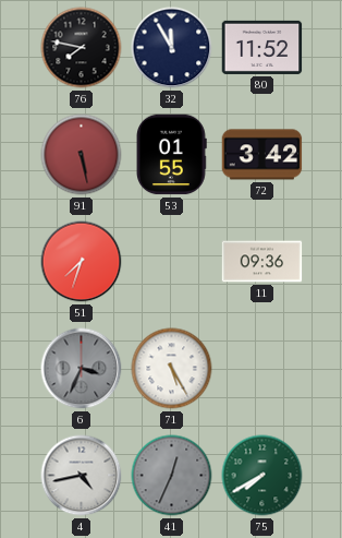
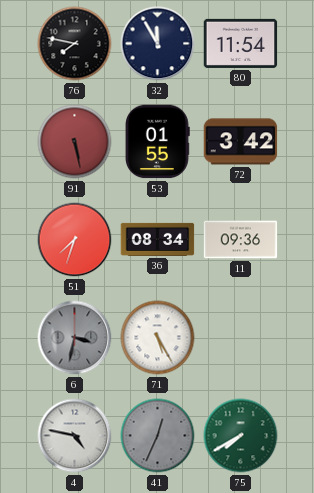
80: 11:52 -> 11:54 (241, 43)
36: none -> 08:34 (158, 239)
6: 3:34 -> 3:32 (75, 338)
4: 4:43 -> 4:47 (75, 436)
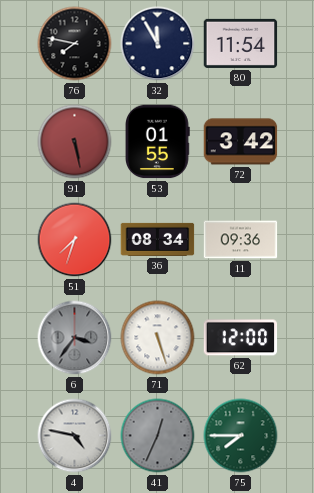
6: 3:32 -> 3:36 (75, 338)
71: 5:25 -> 5:27 (158, 338)
62: none -> 12:00 (241, 338)
75: 7:40 -> 7:45 (241, 436)
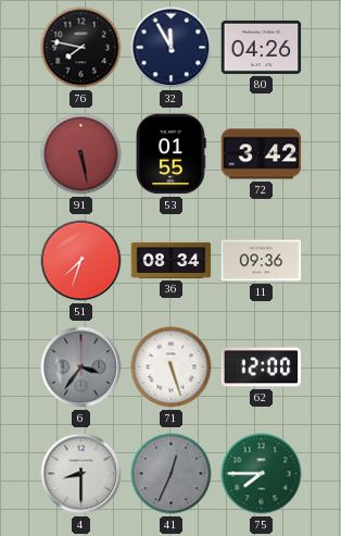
80: 11:54 -> 04:26 (262, 47)
4: 4:47 -> 8:30 (81, 474)
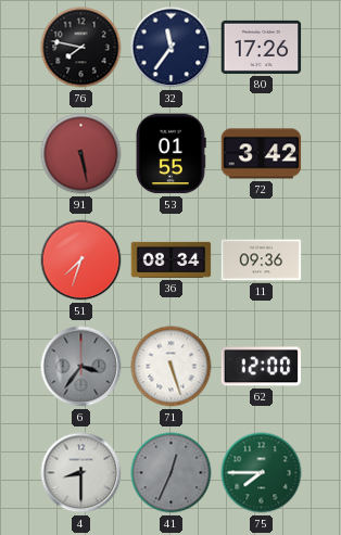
32: 11:55 -> 11:36 (172, 48)
80: 04:26 -> 17:26 (262, 47)
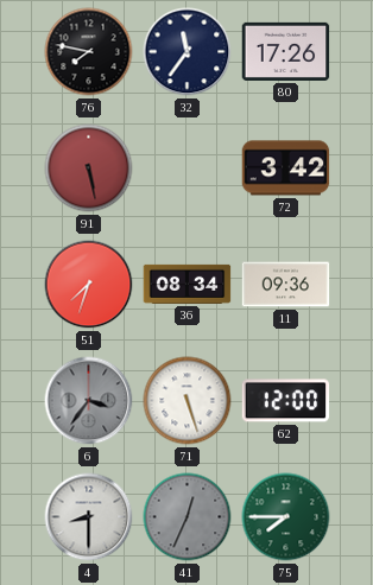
53: 01:55 -> none (172, 154)
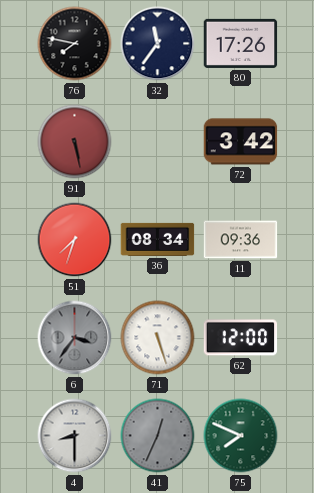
75: 7:45 -> 7:49 (241, 436)
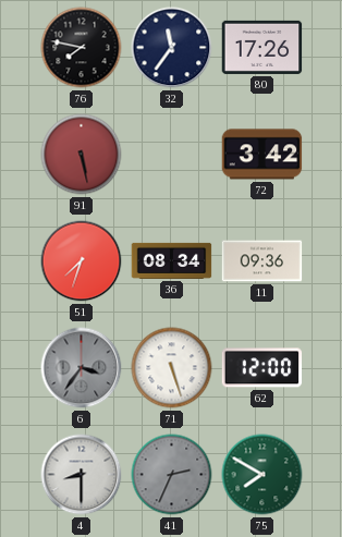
41: 12:34 -> 2:34 (172, 475)
75: 7:49 -> 7:50 (262, 475)
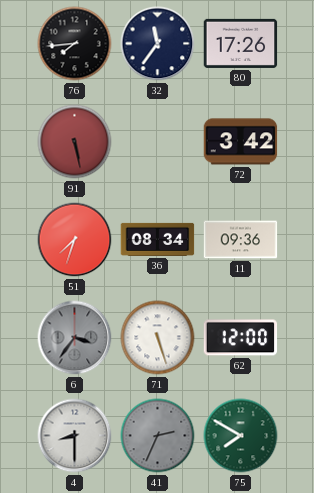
76: 7:47 -> 7:44 (75, 44)
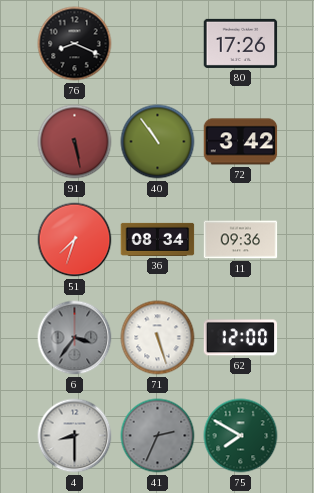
76: 7:44 -> 8:19 (75, 44)
32: 11:36 -> none (158, 44)
40: none -> 10:54 (158, 142)
